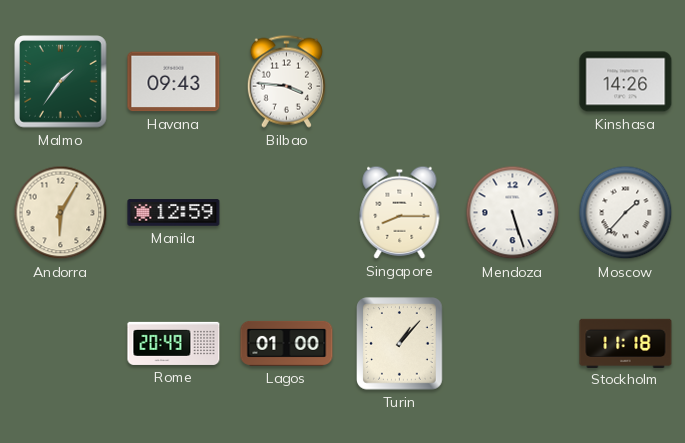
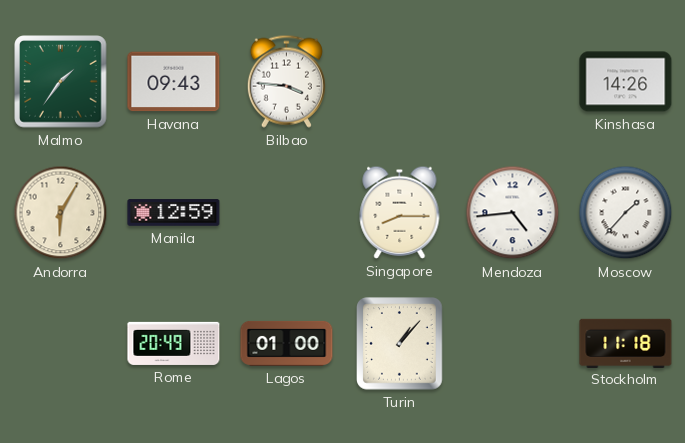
Mendoza: 5:27 -> 4:44 (513, 213)
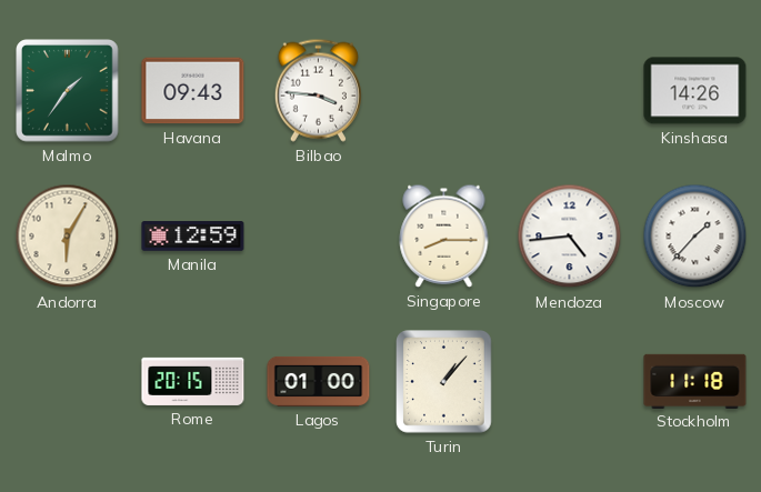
Rome: 20:49 -> 20:15 (193, 381)
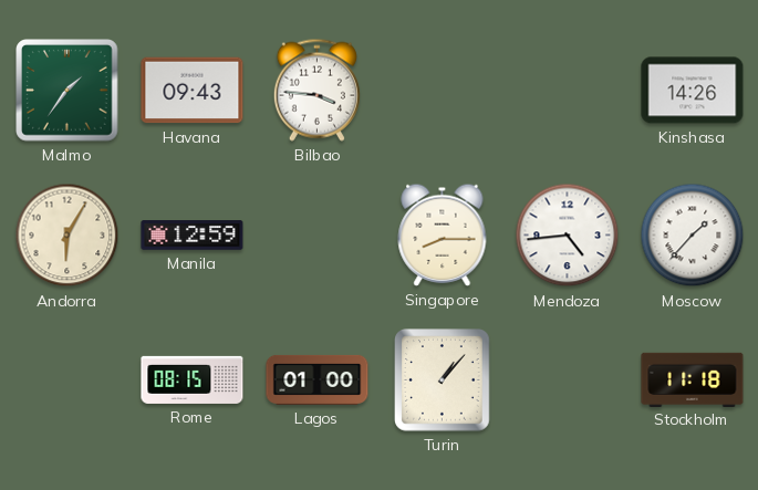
Rome: 20:15 -> 08:15 (193, 379)
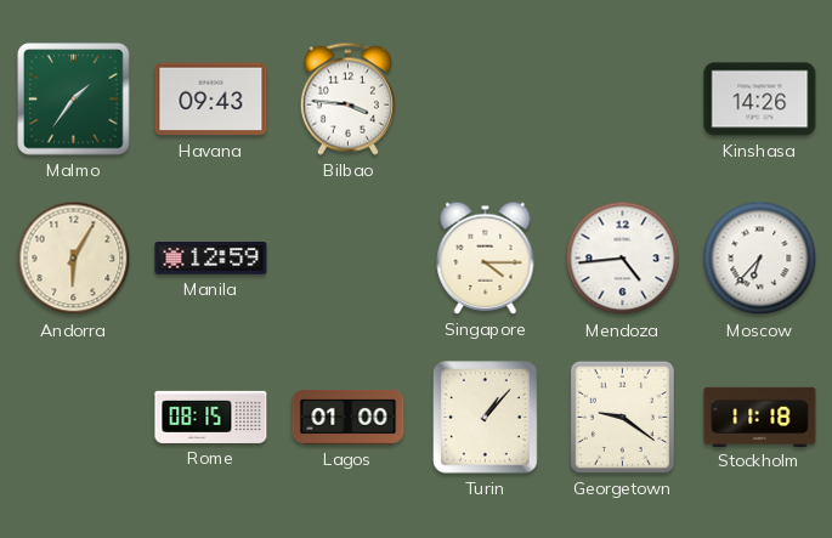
Singapore: 8:15 -> 4:15 (486, 257)
Moscow: 1:37 -> 6:37 (760, 259)
Georgetown: none -> 9:21 (622, 417)
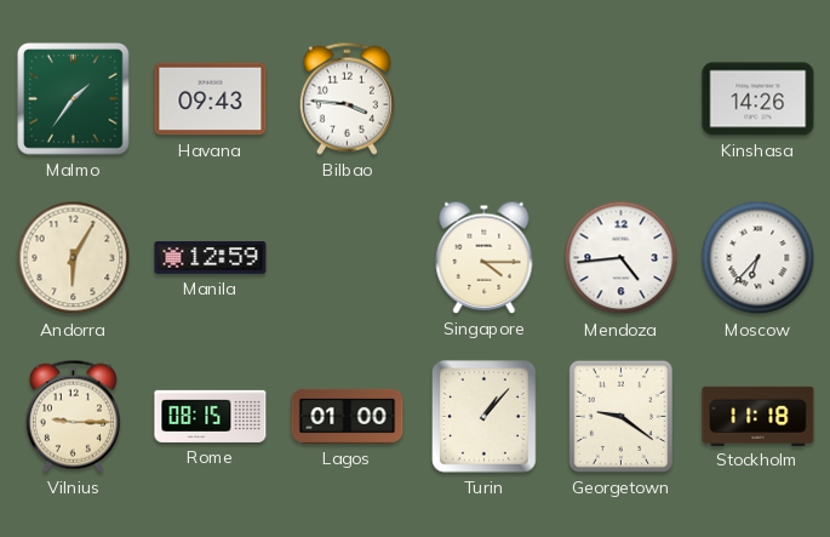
Vilnius: none -> 9:15 (73, 416)
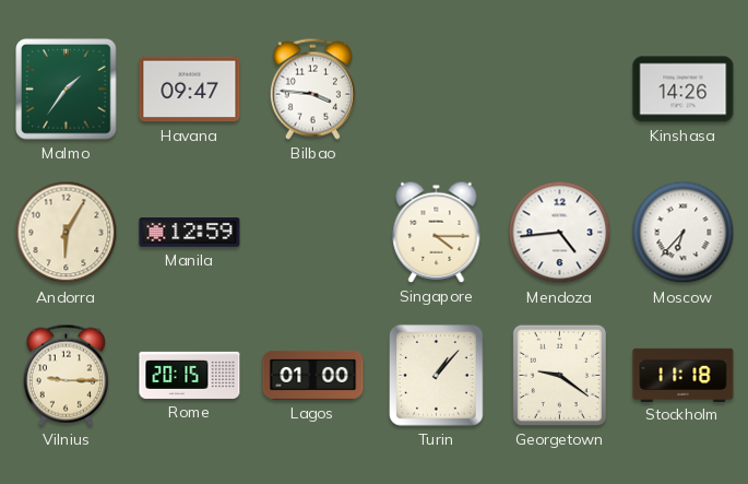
Havana: 09:43 -> 09:47 (190, 90)
Rome: 08:15 -> 20:15 (190, 375)
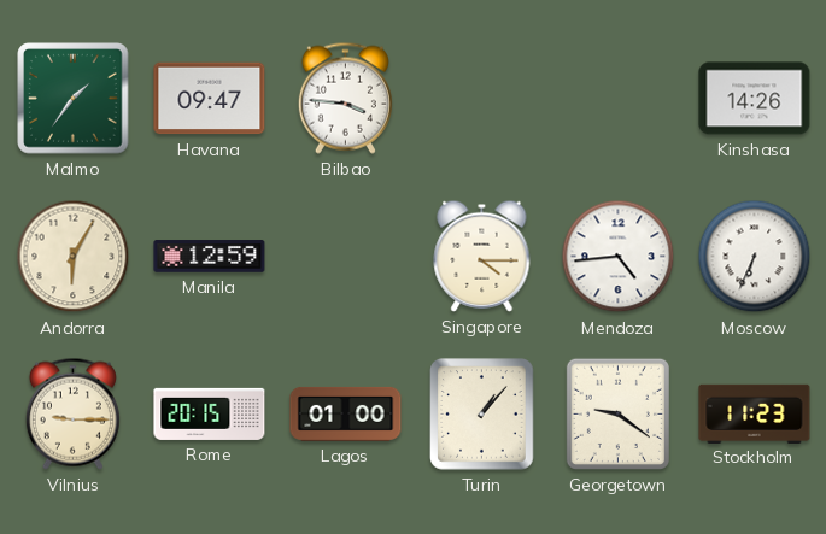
Moscow: 6:37 -> 6:34 (755, 257)
Stockholm: 11:18 -> 11:23 (755, 413)
